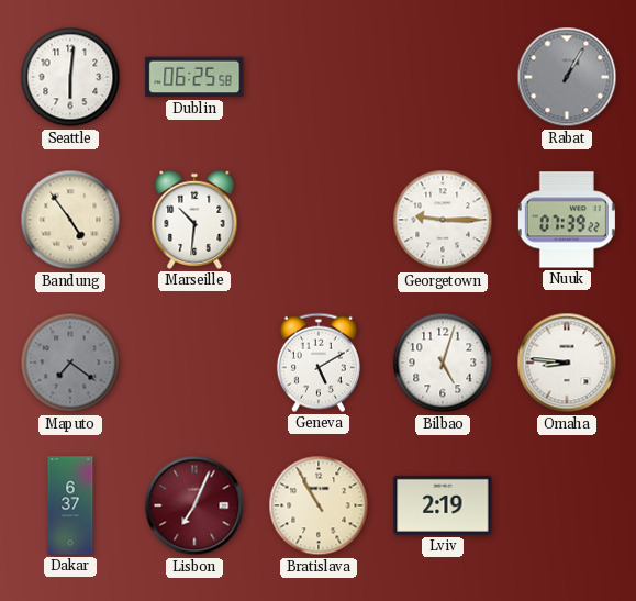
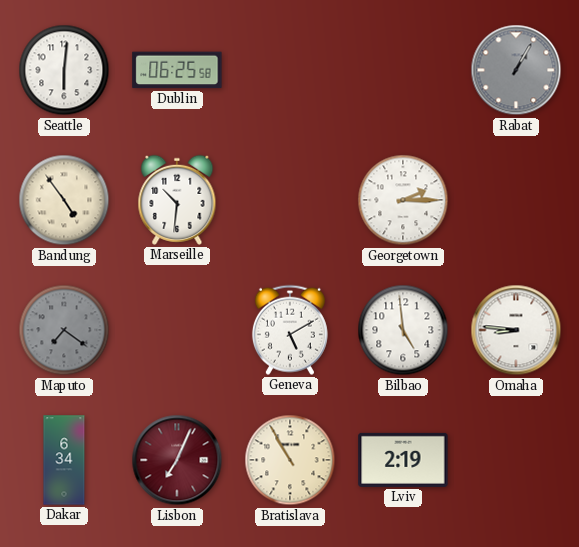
Georgetown: 9:15 -> 2:15 (403, 200)
Nuuk: 07:39 -> none (567, 220)
Bilbao: 5:03 -> 4:59 (403, 330)
Dakar: 6:37 -> 6:34 (64, 460)
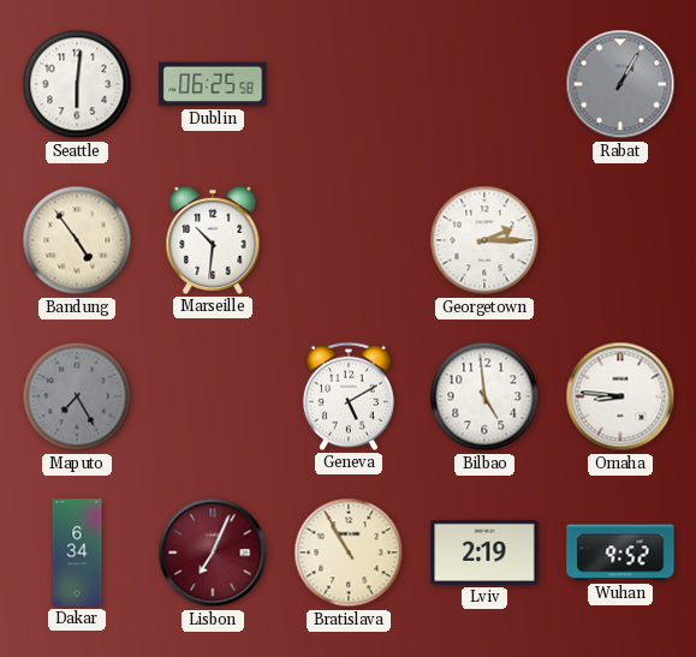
Maputo: 7:21 -> 7:25 (77, 396)
Wuhan: none -> 9:52 (620, 553)
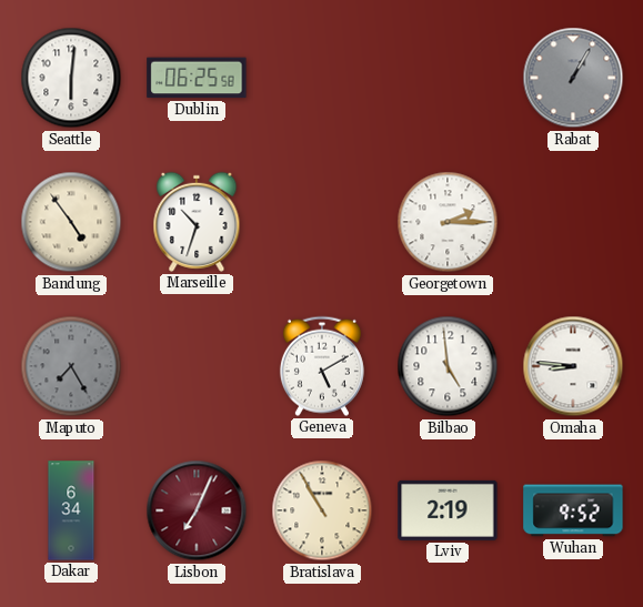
Marseille: 10:31 -> 10:33 (197, 222)
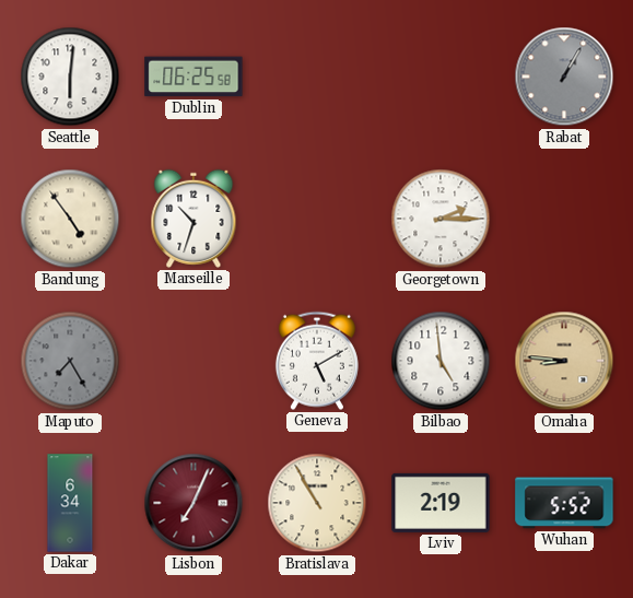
Omaha dial: white -> champagne (564, 361)
Wuhan: 9:52 -> 5:52 (564, 503)
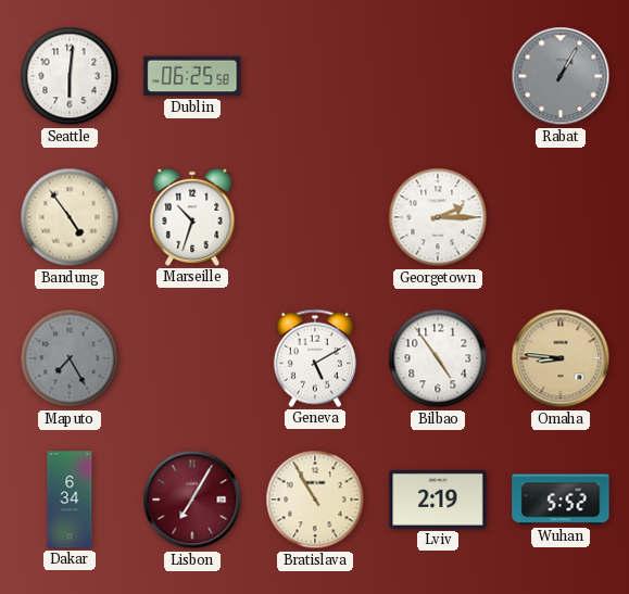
Bilbao: 4:59 -> 4:54 (438, 358)
Lisbon: 7:04 -> 7:05 (192, 500)
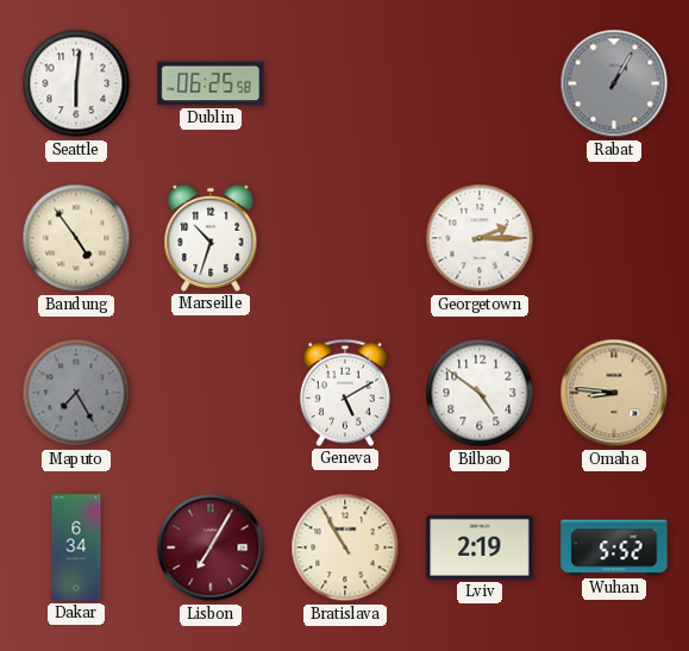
Bilbao: 4:54 -> 4:51 (480, 393)
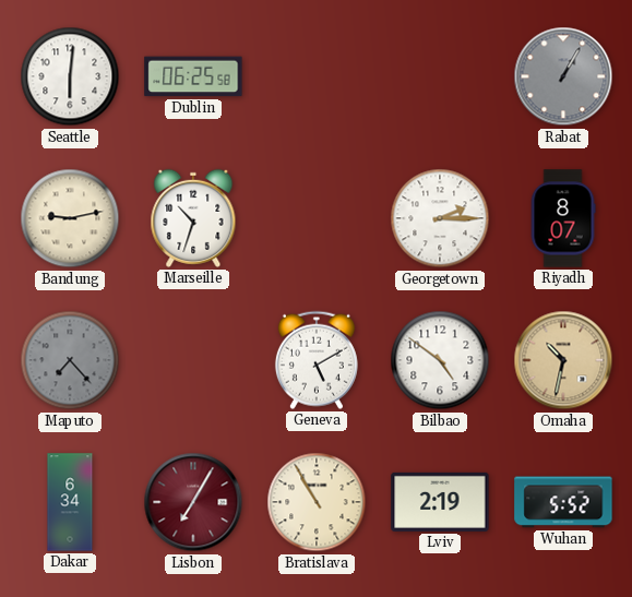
Bandung: 4:54 -> 9:13 (70, 218)
Riyadh: none -> 8:07 (563, 218)
Maputo: 7:25 -> 7:23 (70, 360)
Omaha: 8:46 -> 10:32 (563, 360)
